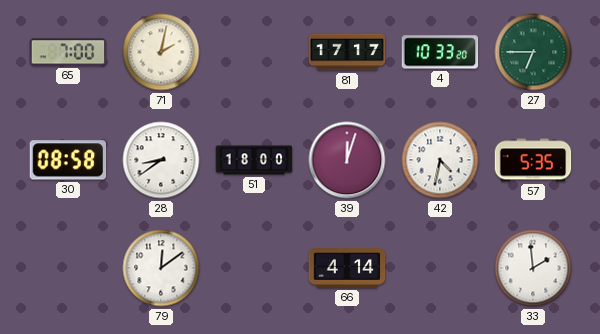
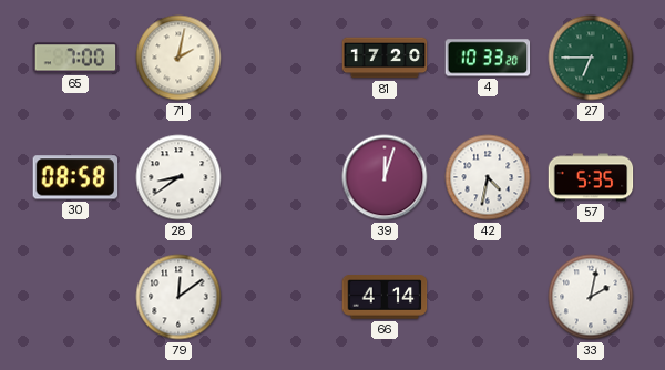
81: 17:17 -> 17:20 (385, 58)
51: 18:00 -> none (254, 160)
33: 1:59 -> 2:02 (591, 297)
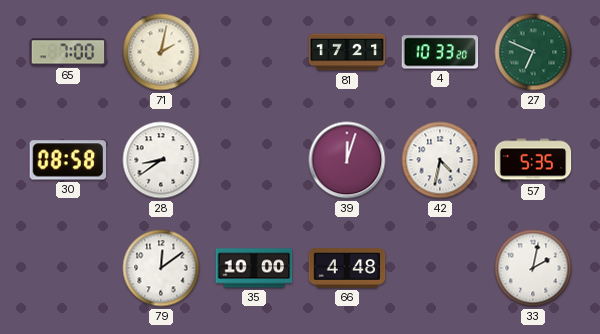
81: 17:20 -> 17:21 (347, 52)
27: 6:45 -> 6:49 (533, 52)
35: none -> 10:00 (254, 268)
66: 4:14 -> 4:48 (347, 268)
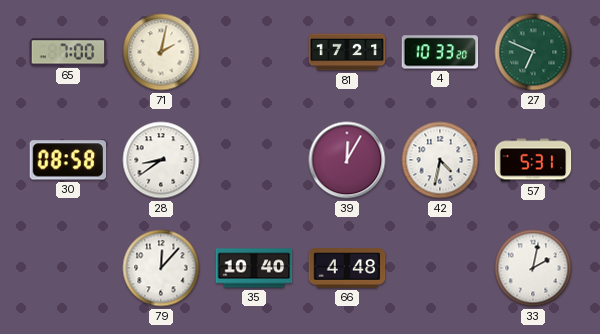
39: 12:03 -> 12:05 (347, 160)
57: 5:35 -> 5:31 (533, 160)
79: 12:09 -> 12:07 (161, 268)
35: 10:00 -> 10:40 (254, 268)
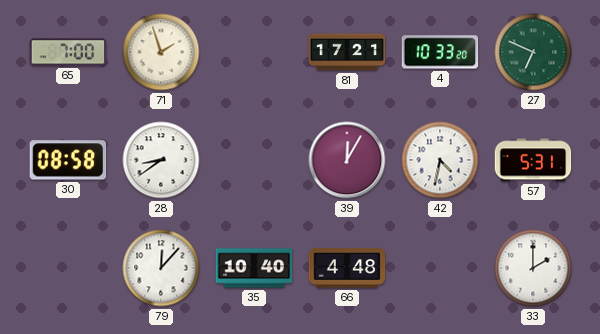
71: 2:02 -> 1:57 (161, 52)
33: 2:02 -> 2:00 (533, 268)
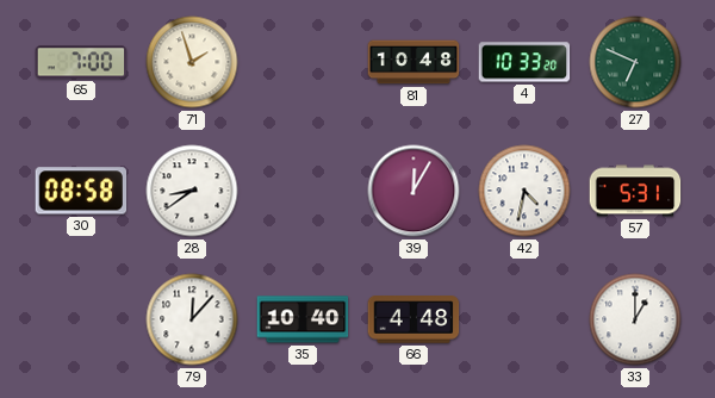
81: 17:21 -> 10:48 (414, 62)
33: 2:00 -> 1:00 (635, 319)
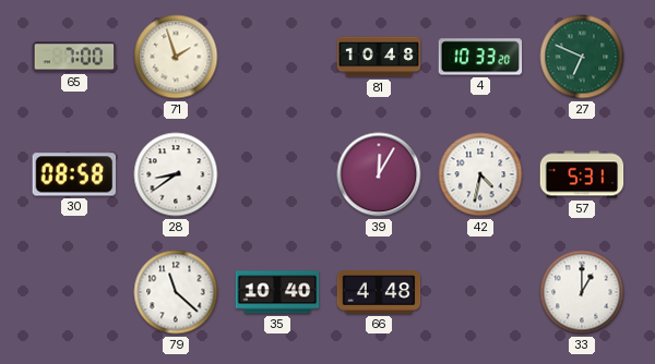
79: 12:07 -> 11:22 (176, 292)
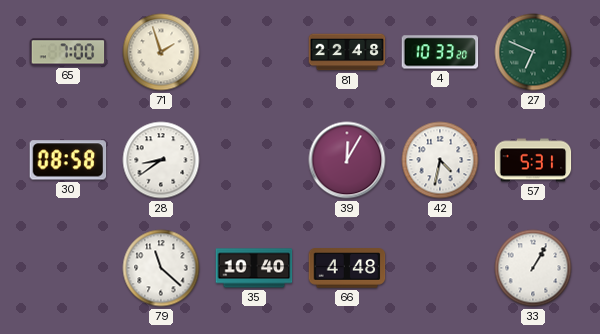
81: 10:48 -> 22:48 (347, 52)
33: 1:00 -> 1:05 (533, 268)
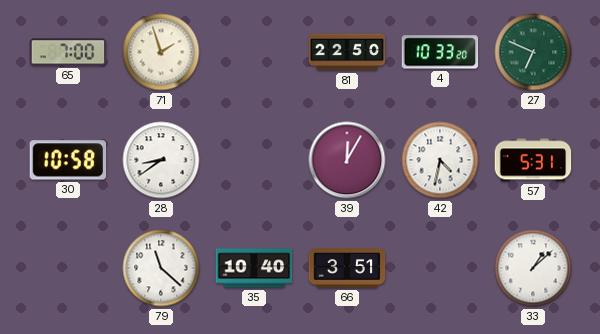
81: 22:48 -> 22:50 (347, 52)
30: 08:58 -> 10:58 (68, 160)
66: 4:48 -> 3:51 (347, 268)
33: 1:05 -> 1:08 (533, 268)
